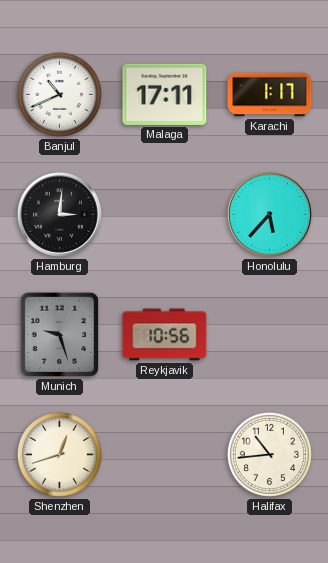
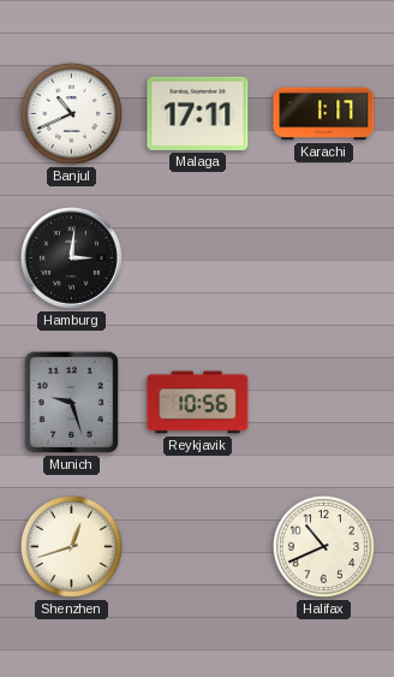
Honolulu: 5:37 -> none (269, 214)
Halifax: 10:44 -> 10:41 (323, 546)
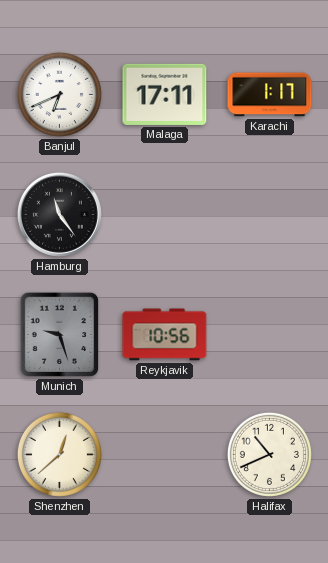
Banjul: 10:41 -> 6:41 (59, 94)
Hamburg: 3:01 -> 11:24 (59, 214)
Shenzhen: 12:42 -> 12:38 (59, 454)
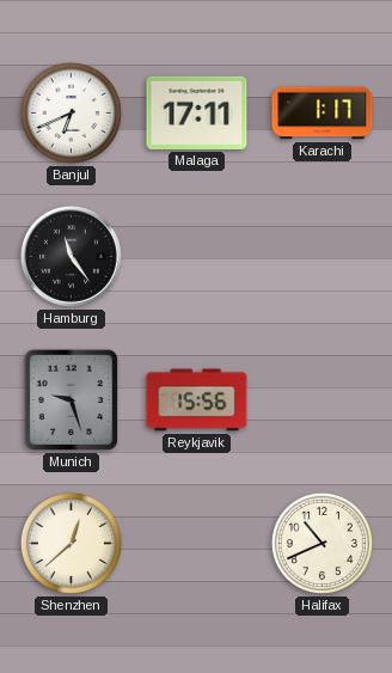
Reykjavik: 10:56 -> 15:56 (197, 400)
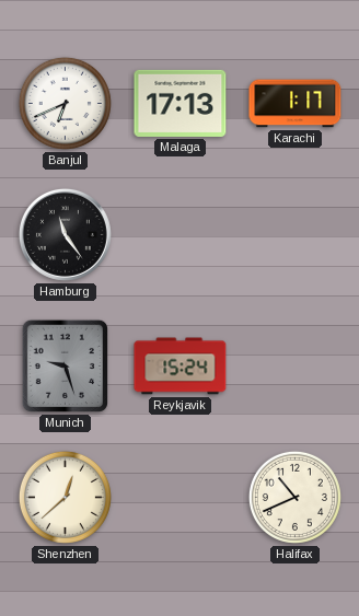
Malaga: 17:11 -> 17:13 (181, 103)
Reykjavik: 15:56 -> 15:24 (181, 367)
